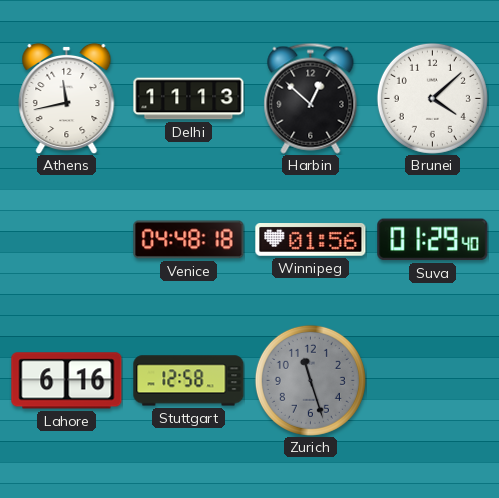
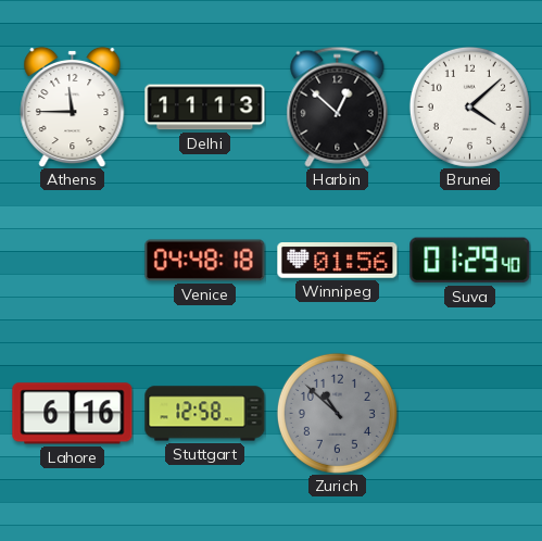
Athens: 11:43 -> 11:45 (73, 106)
Zurich: 11:27 -> 10:52 (337, 413)
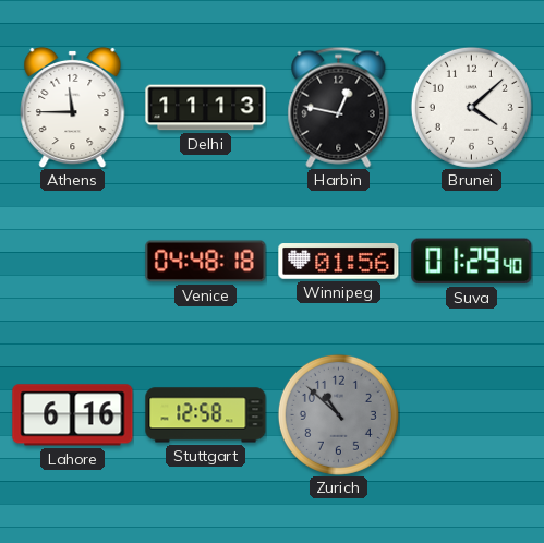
Harbin: 12:52 -> 12:47 (339, 107)
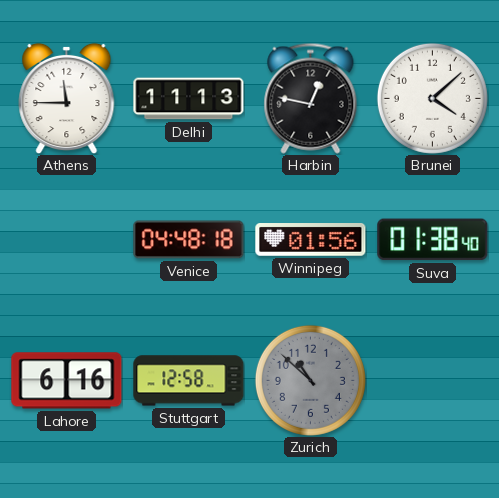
Suva: 01:29 -> 01:38 (433, 240)
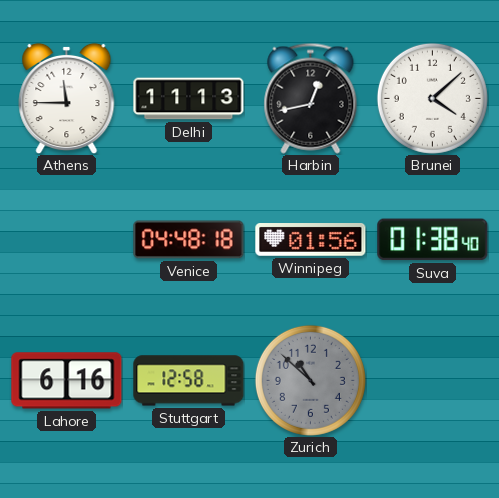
Harbin: 12:47 -> 12:43 (311, 98)
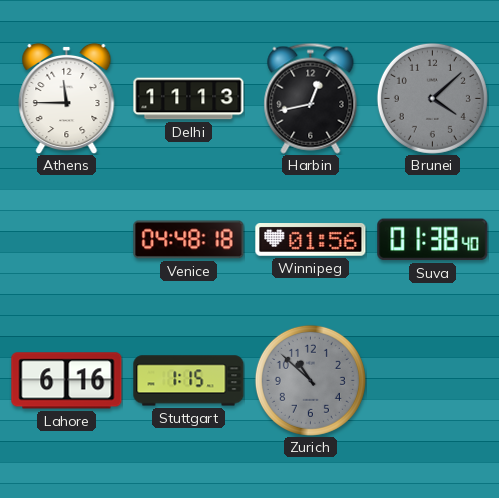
Brunei dial: white -> grey (432, 98)
Stuttgart: 12:58 -> 1:15 (189, 381)
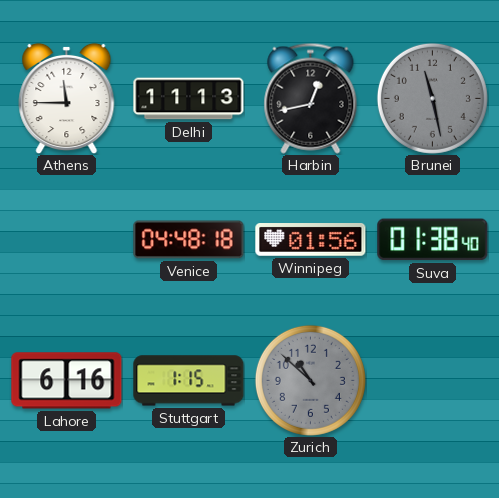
Brunei: 4:08 -> 11:28 (432, 98)
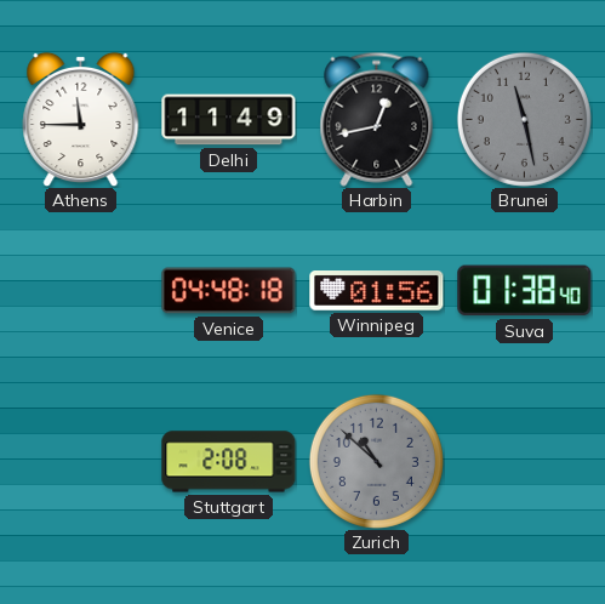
Delhi: 11:13 -> 11:49 (229, 120)
Lahore: 6:16 -> none (67, 381)
Stuttgart: 1:15 -> 2:08 (229, 462)
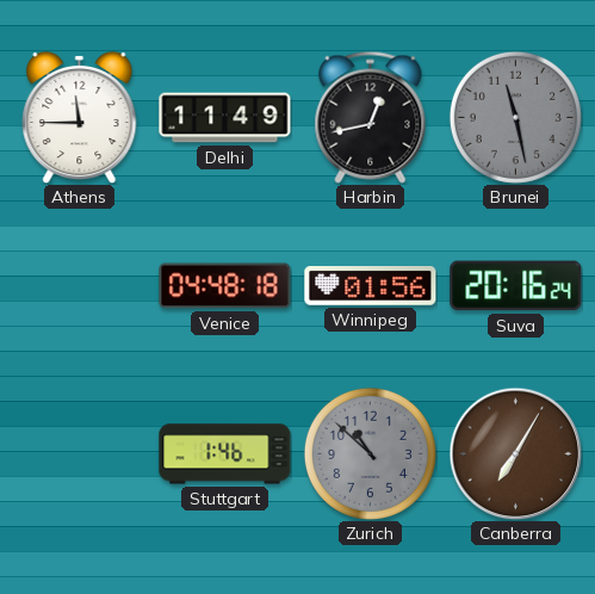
Suva: 01:38 -> 20:16 (516, 286)
Stuttgart: 2:08 -> 1:46 (225, 454)
Canberra: none -> 7:05 (515, 453)
